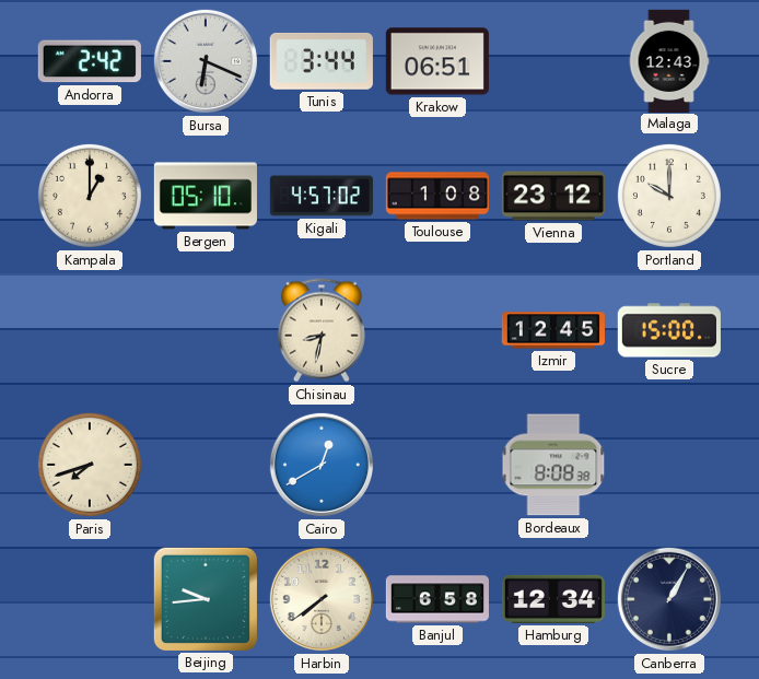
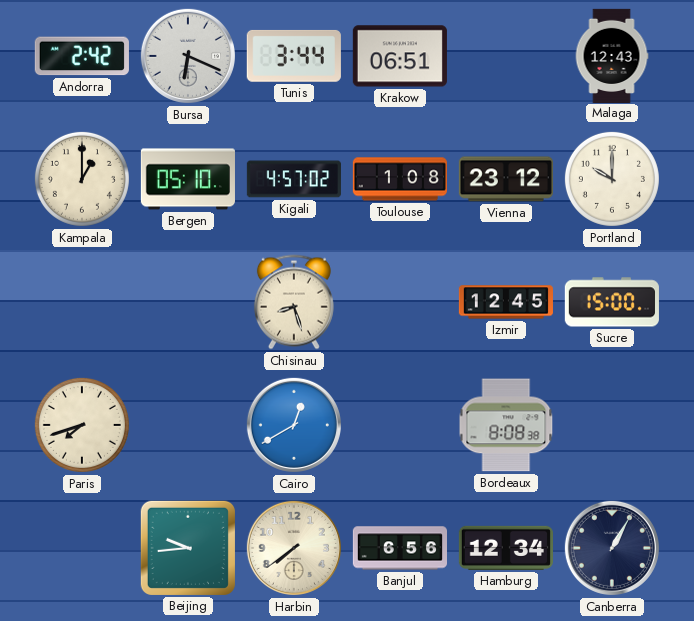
Chisinau: 8:32 -> 8:27 (294, 302)
Banjul: 6:58 -> 6:56 (399, 548)
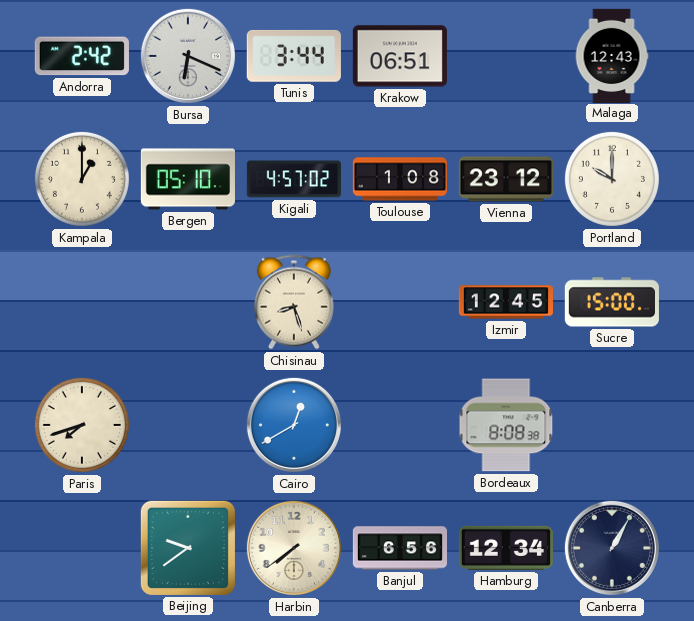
Beijing: 9:44 -> 9:39 (188, 548)
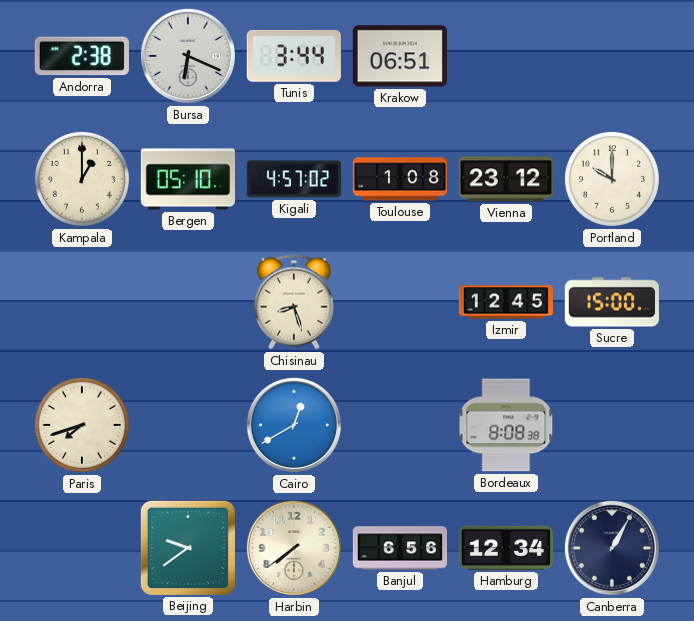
Andorra: 2:42 -> 2:38 (82, 56)
Malaga: 12:43 -> none (612, 55)
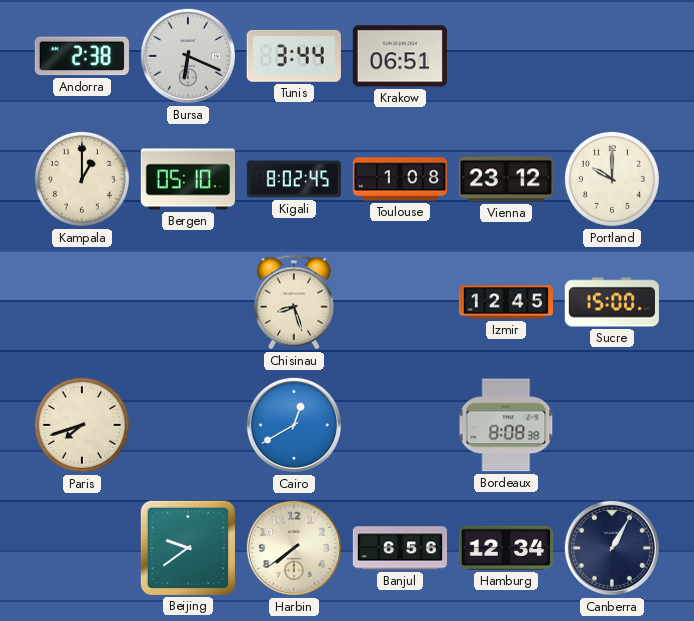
Kigali: 4:57 -> 8:02 (294, 179)
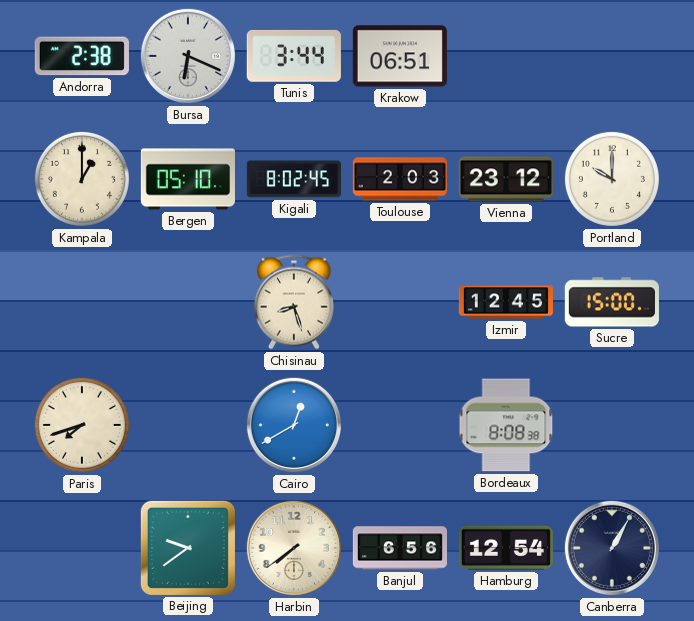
Toulouse: 1:08 -> 2:03 (400, 179)
Hamburg: 12:34 -> 12:54 (506, 548)
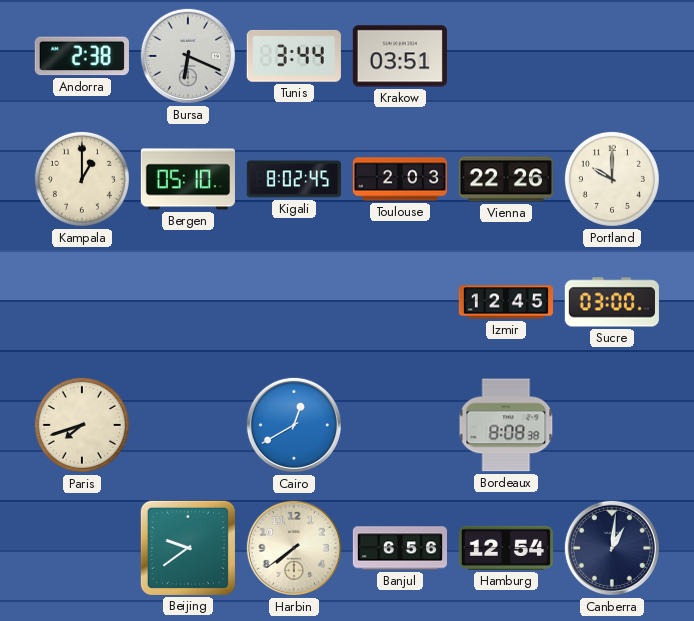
Krakow: 06:51 -> 03:51 (400, 56)
Vienna: 23:12 -> 22:26 (506, 179)
Chisinau: 8:27 -> none (294, 302)
Sucre: 15:00 -> 03:00 (612, 302)
Canberra: 1:05 -> 1:01 (612, 548)
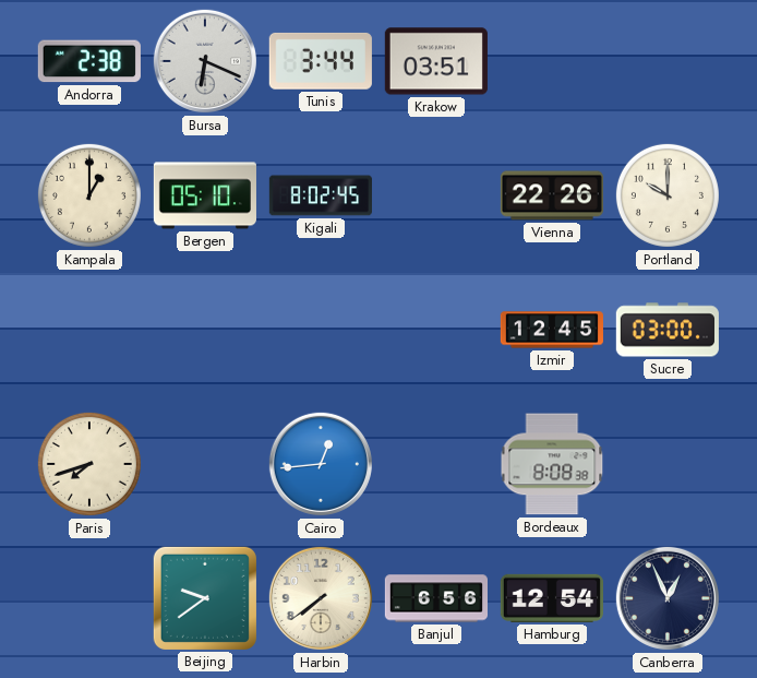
Toulouse: 2:03 -> none (400, 179)
Cairo: 12:40 -> 12:44 (321, 464)
Canberra: 1:01 -> 12:56 (668, 598)
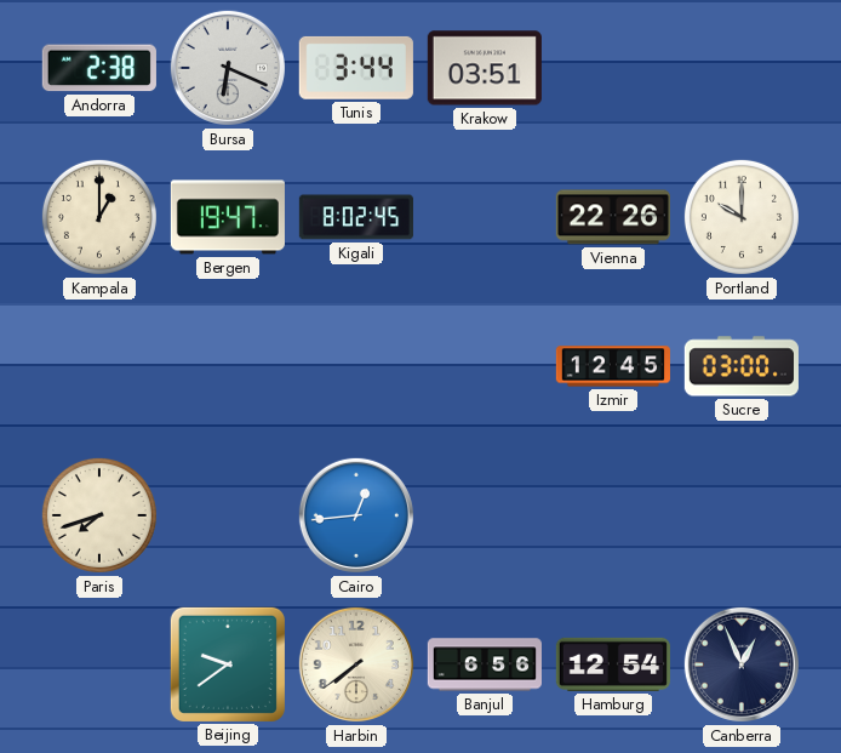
Bergen: 05:10 -> 19:47 (228, 217)
Bordeaux: 8:08 -> none (552, 464)
